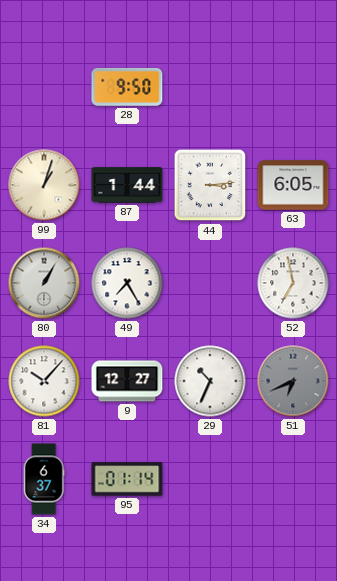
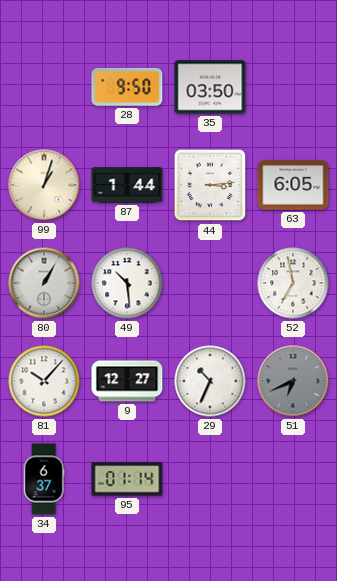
35: none -> 03:50 (210, 87)
49: 7:25 -> 10:29 (127, 283)
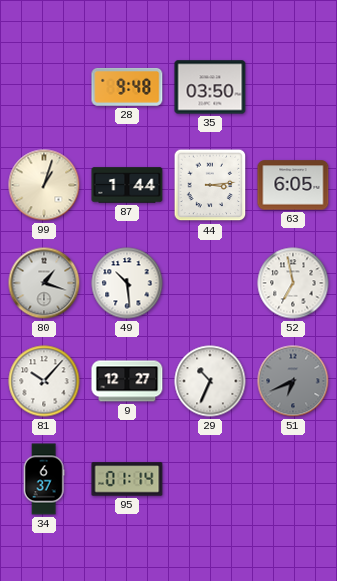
28: 9:50 -> 9:48 (127, 87)
80: 1:05 -> 1:18 (44, 283)
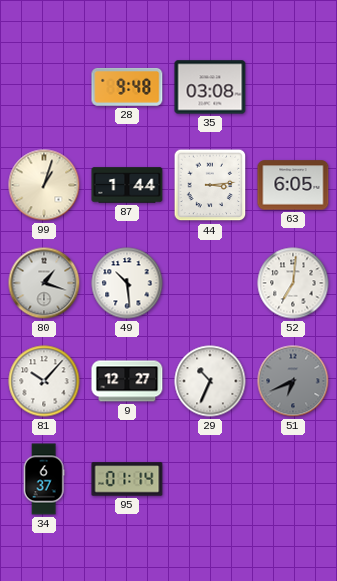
35: 03:50 -> 03:08 (210, 87)
52: 6:58 -> 7:01 (293, 283)
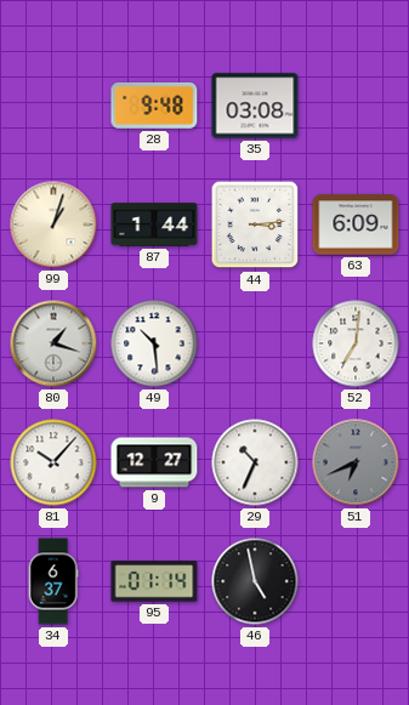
63: 6:05 -> 6:09 (356, 224)
46: none -> 4:58 (255, 581)
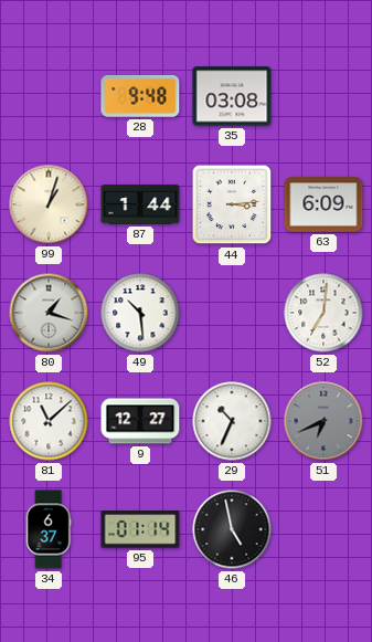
81: 10:07 -> 11:08 (49, 421)
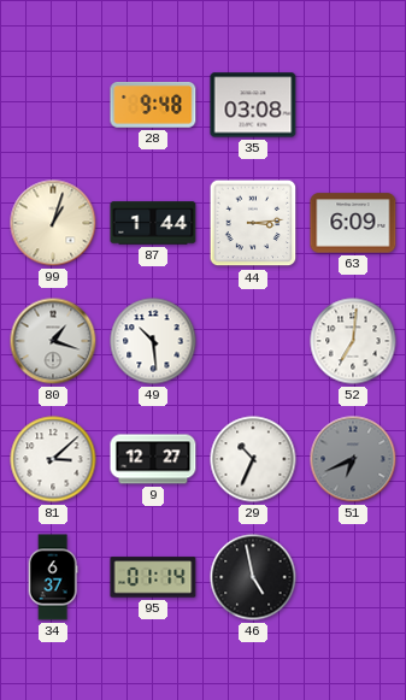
81: 11:08 -> 3:08 (53, 459)
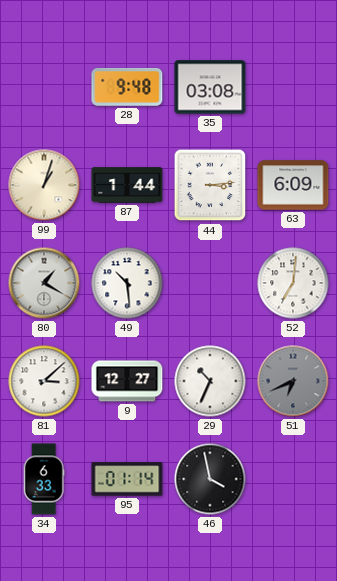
80: 1:18 -> 1:20 (44, 283)
34: 6:37 -> 6:33 (44, 479)
46: 4:58 -> 3:58 (210, 479)
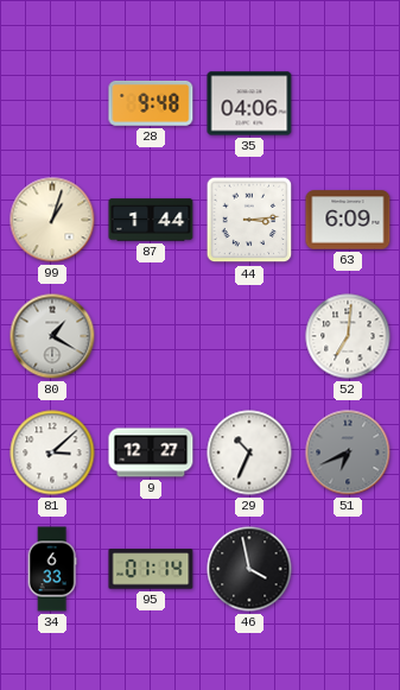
35: 03:08 -> 04:06 (249, 103)
49: 10:29 -> none (127, 283)
